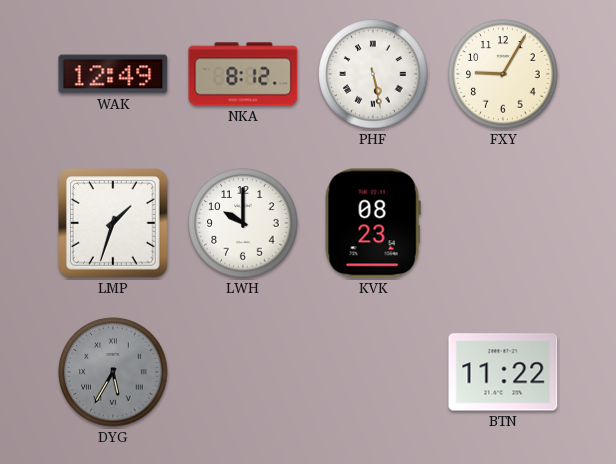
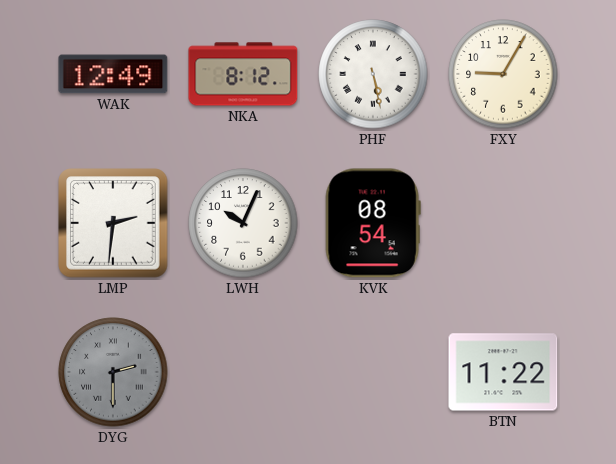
LMP: 1:33 -> 2:31 (113, 223)
LWH: 10:00 -> 10:04 (243, 223)
KVK: 08:23 -> 08:54 (373, 223)
DYG: 5:35 -> 2:30 (113, 372)
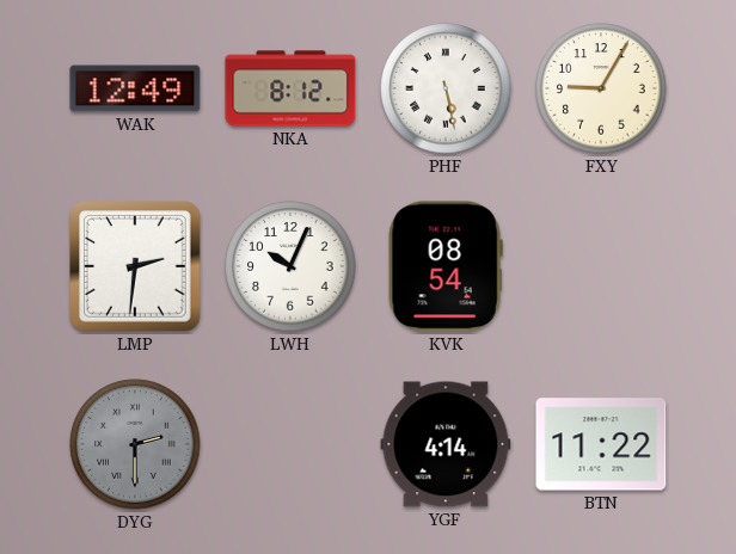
YGF: none -> 4:14 (446, 444)
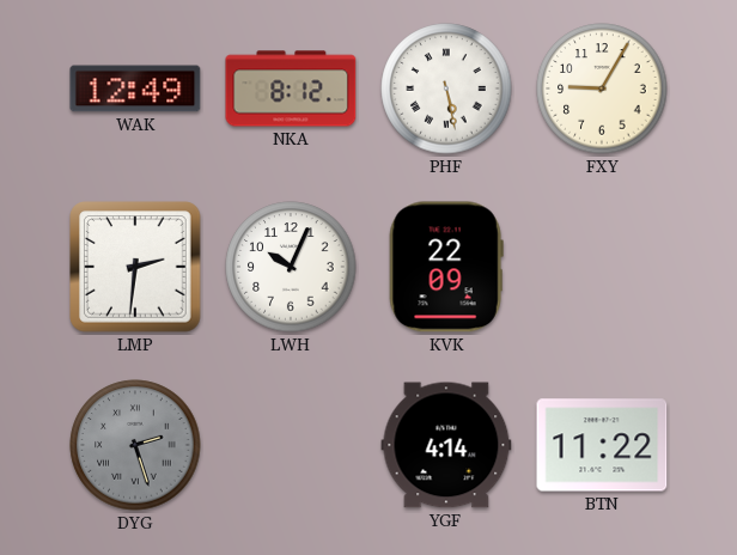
KVK: 08:54 -> 22:09 (446, 267)
DYG: 2:30 -> 2:27 (135, 445)
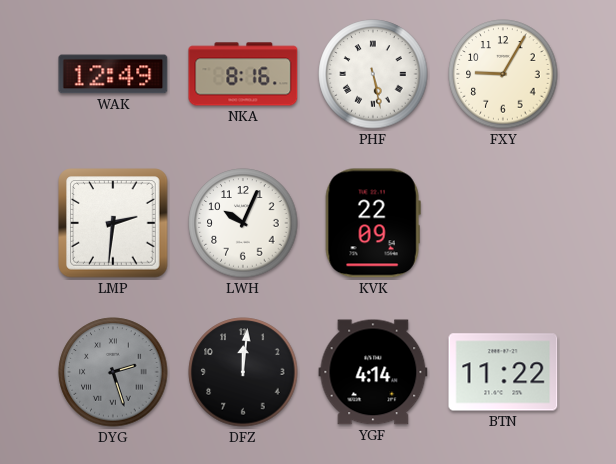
NKA: 8:12 -> 8:16 (243, 74)
DFZ: none -> 12:01 (243, 372)
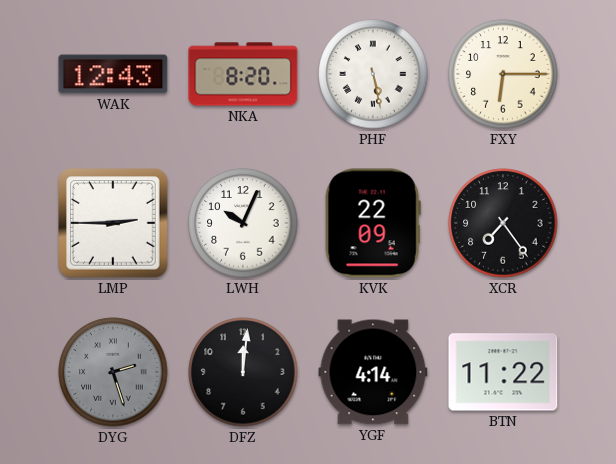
WAK: 12:49 -> 12:43 (113, 74)
NKA: 8:16 -> 8:20 (243, 74)
FXY: 9:05 -> 6:15 (503, 74)
LMP: 2:31 -> 2:45 (113, 223)
XCR: none -> 7:24 (503, 223)
